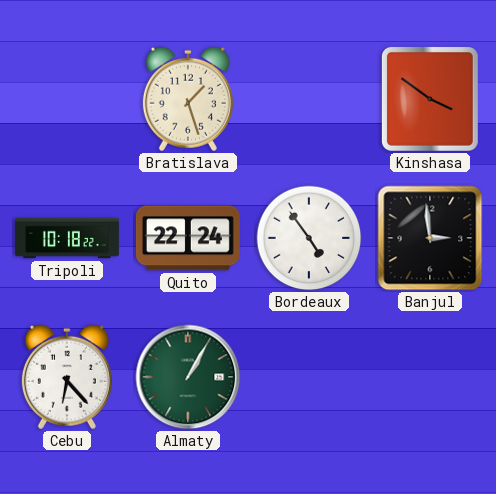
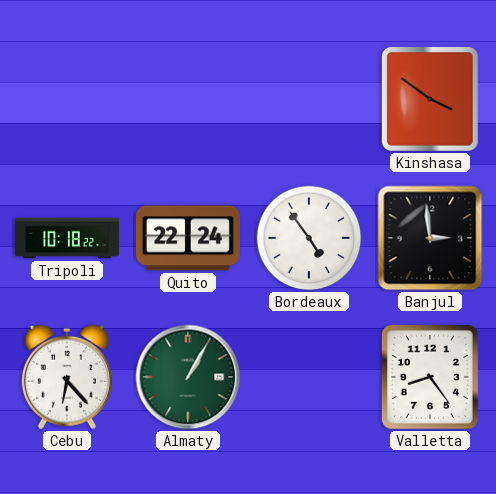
Bratislava: 1:27 -> none (188, 99)
Valletta: none -> 8:24 (430, 377)
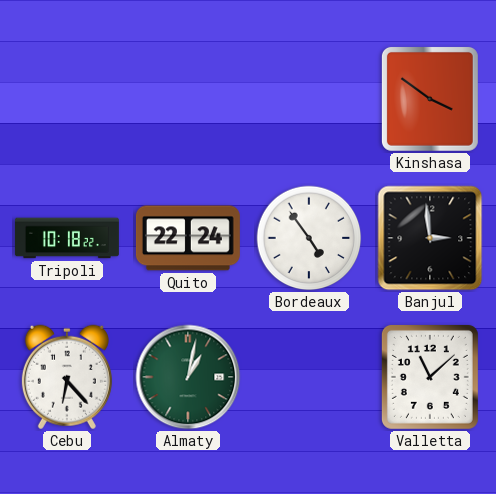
Almaty: 1:05 -> 1:02 (188, 377)
Valletta: 8:24 -> 11:08 (430, 377)
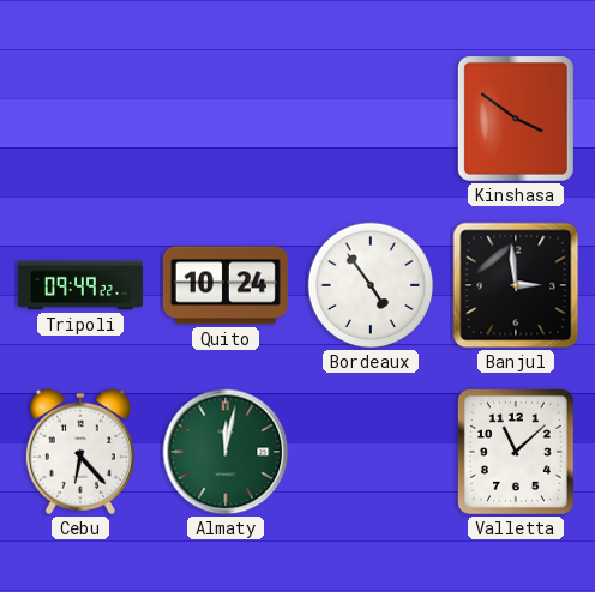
Tripoli: 10:18 -> 09:49 (80, 285)
Quito: 22:24 -> 10:24 (226, 285)
Almaty: 1:02 -> 12:02 (226, 452)
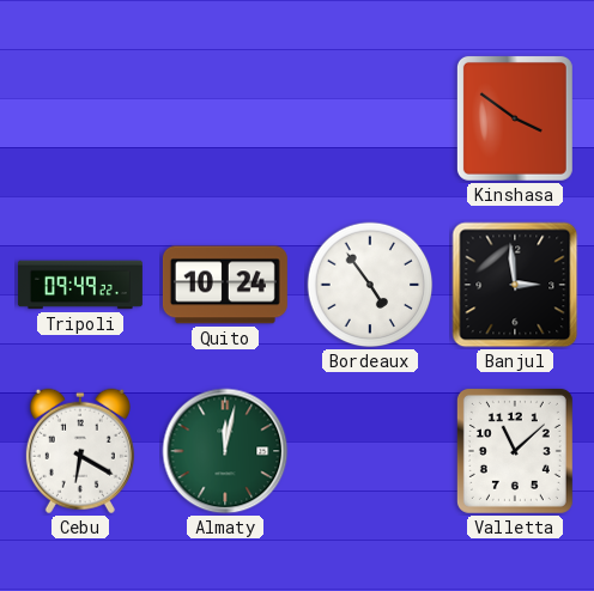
Cebu: 6:23 -> 6:20 (80, 451)
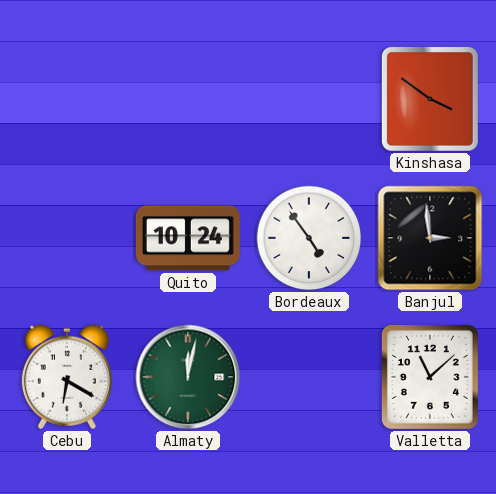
Tripoli: 09:49 -> none (80, 285)
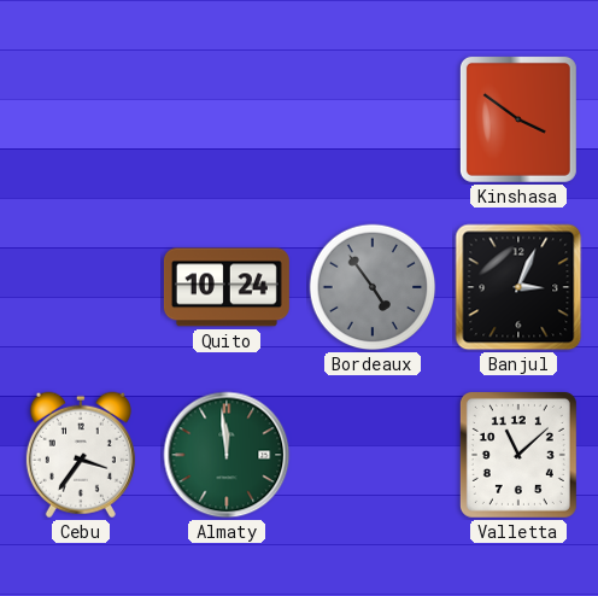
Bordeaux dial: white -> grey (373, 287)
Banjul: 2:59 -> 3:04 (518, 287)
Cebu: 6:20 -> 3:36 (81, 455)
Almaty: 12:02 -> 11:59 (227, 455)
